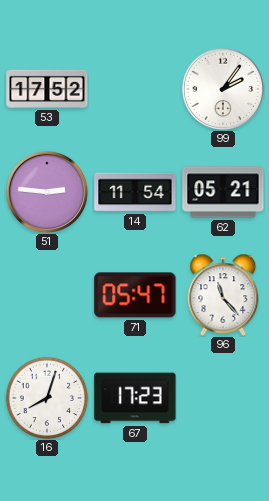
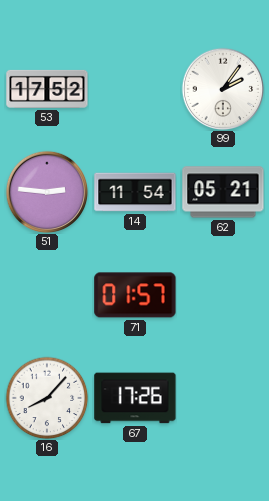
71: 05:47 -> 01:57 (135, 295)
96: 11:23 -> none (223, 295)
16: 8:03 -> 8:07 (47, 398)
67: 17:23 -> 17:26 (135, 398)
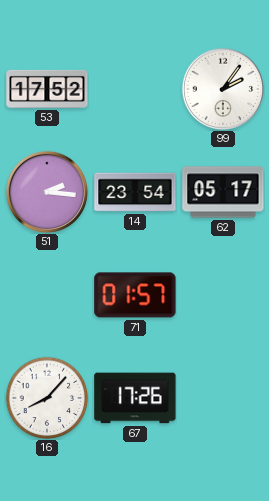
51: 2:46 -> 2:16 (47, 192)
14: 11:54 -> 23:54 (135, 192)
62: 05:21 -> 05:17 (223, 192)
